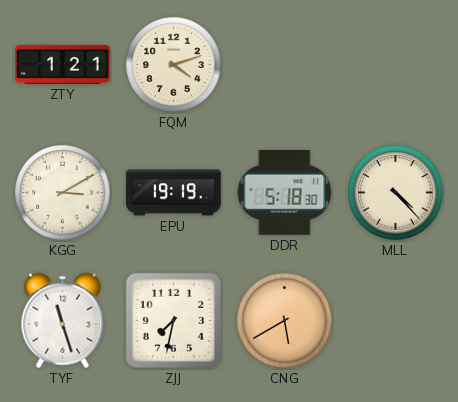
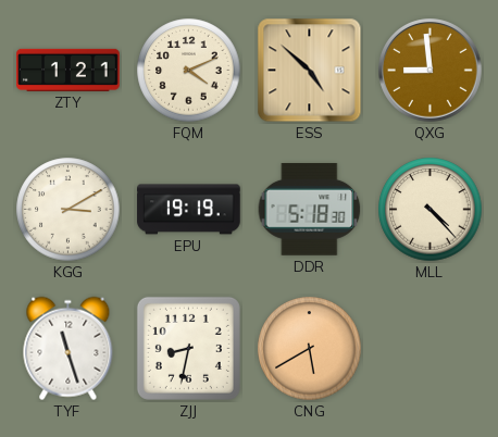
FQM: 4:12 -> 4:11 (189, 71)
ESS: none -> 4:52 (310, 71)
QXG: none -> 8:59 (431, 71)
ZJJ: 7:32 -> 8:32 (188, 348)
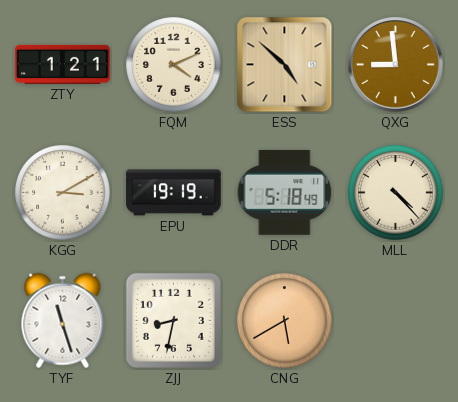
DDR: 5:18:30 -> 5:18:49 (285, 192)
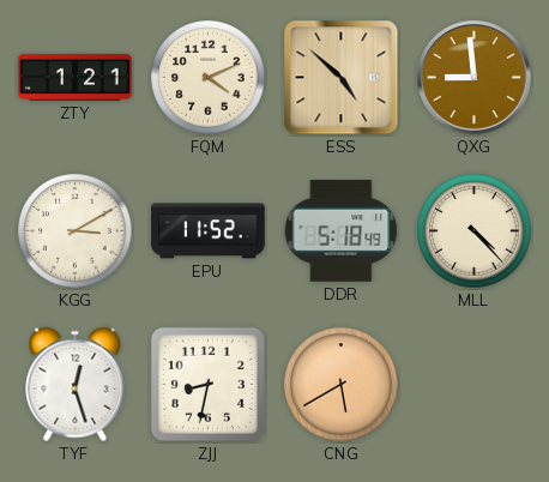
EPU: 19:19 -> 11:52 (209, 231)
TYF: 11:27 -> 12:27 (76, 385)
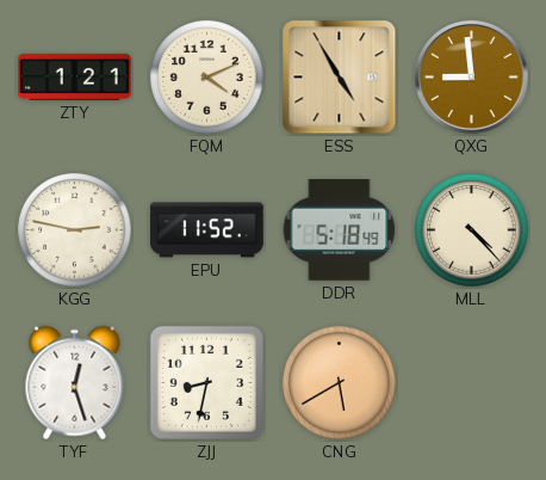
ESS: 4:52 -> 4:55 (340, 78)
KGG: 3:10 -> 2:47 (75, 230)
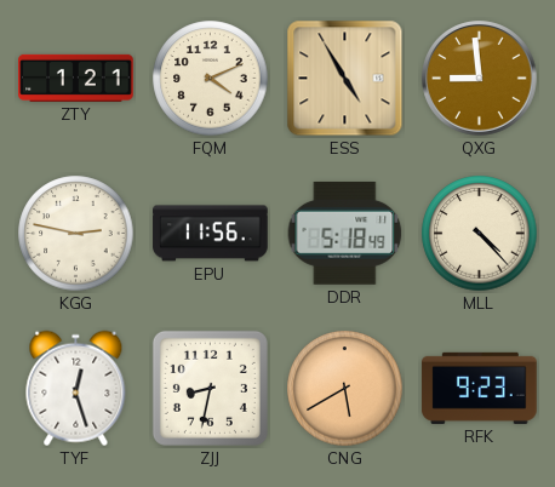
EPU: 11:52 -> 11:56 (211, 234)
RFK: none -> 9:23 (480, 388)
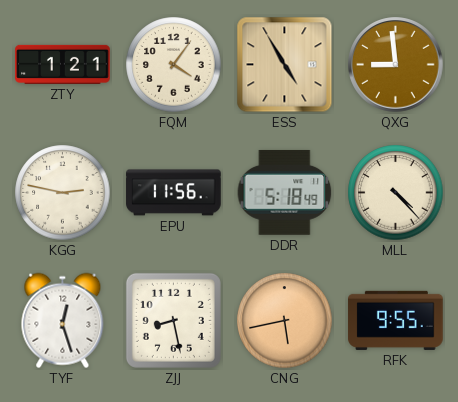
FQM: 4:11 -> 4:06 (174, 65)
ZJJ: 8:32 -> 8:28 (173, 320)
CNG: 5:40 -> 5:43 (285, 321)
RFK: 9:23 -> 9:55 (396, 320)
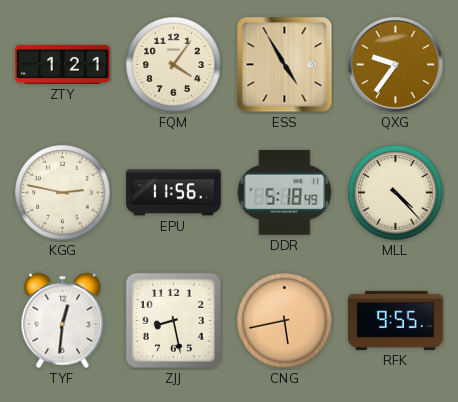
QXG: 8:59 -> 9:36 (396, 65)
TYF: 12:27 -> 12:31 (63, 321)
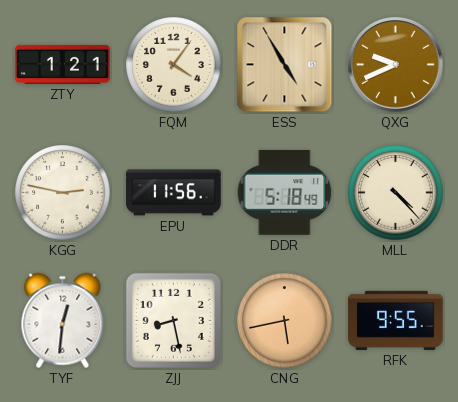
QXG: 9:36 -> 9:41 (396, 65)
